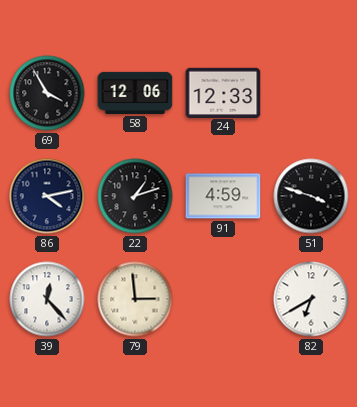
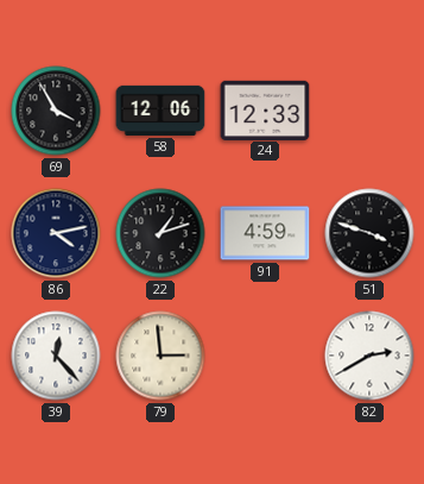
82: 6:40 -> 2:40 (369, 356)
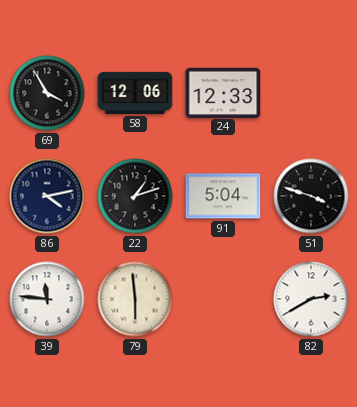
91: 4:59 -> 5:04 (223, 196)
39: 12:23 -> 11:46 (47, 299)
79: 2:59 -> 5:59 (135, 299)
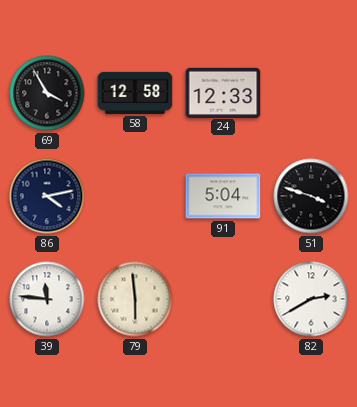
58: 12:06 -> 12:58 (135, 93)
22: 1:12 -> none (135, 196)
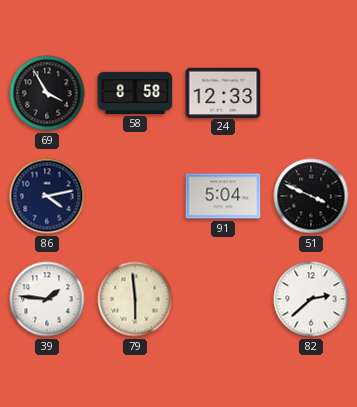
58: 12:58 -> 8:58 (135, 93)
51: 3:48 -> 3:49 (311, 196)
39: 11:46 -> 1:46 (47, 299)
82: 2:40 -> 2:38 (311, 299)
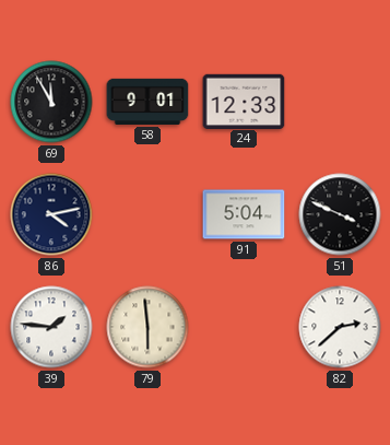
69: 3:55 -> 11:55 (51, 102)
58: 8:58 -> 9:01 (147, 102)
